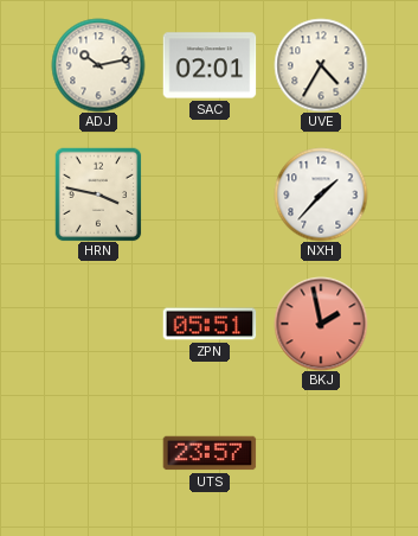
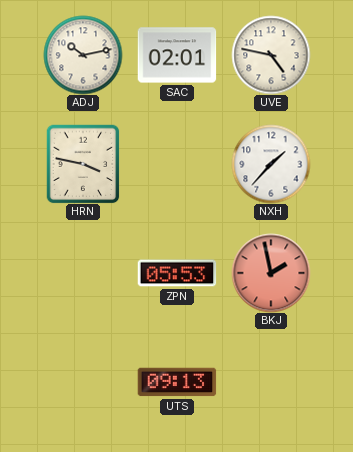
UVE: 4:35 -> 4:47 (271, 55)
ZPN: 05:51 -> 05:53 (177, 273)
UTS: 23:57 -> 09:13 (177, 382)
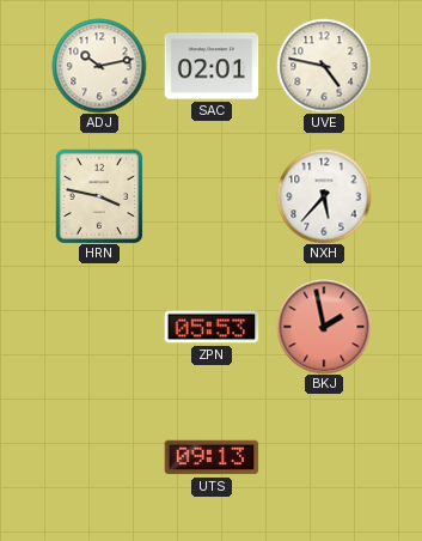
NXH: 1:37 -> 5:37 (324, 196)
